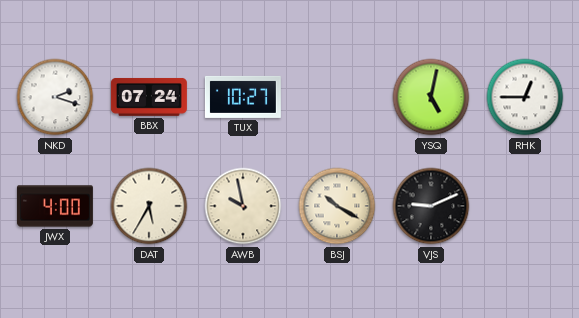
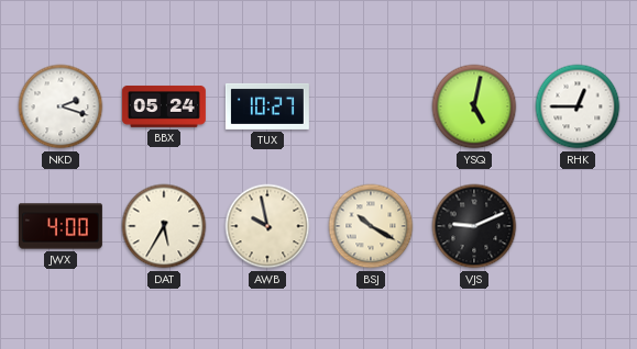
BBX: 07:24 -> 05:24 (164, 106)
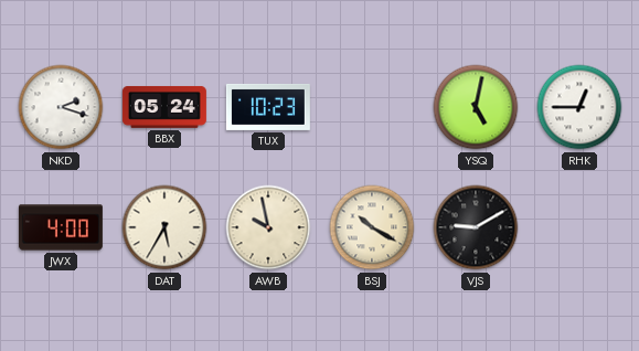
TUX: 10:27 -> 10:23 (268, 107)
VJS: 9:11 -> 9:10 (476, 227)
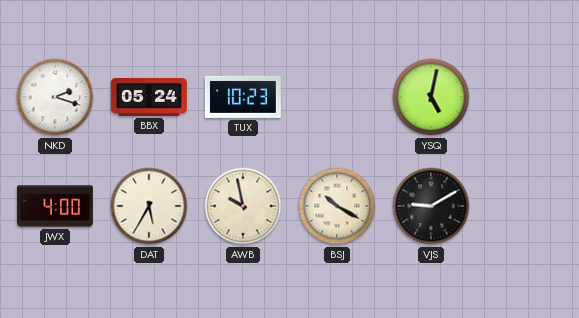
RHK: 12:45 -> none (579, 107)
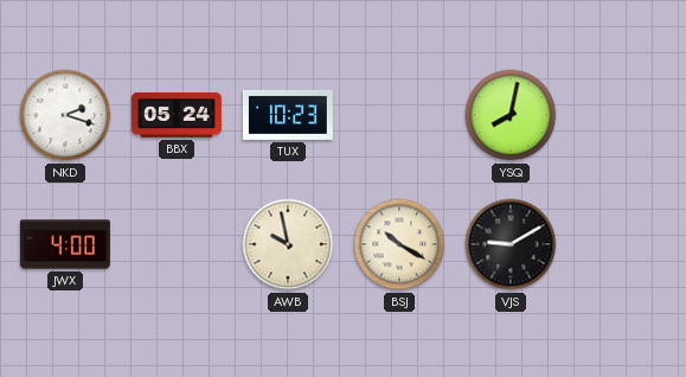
YSQ: 5:02 -> 8:02 (511, 115)
DAT: 5:35 -> none (149, 206)
